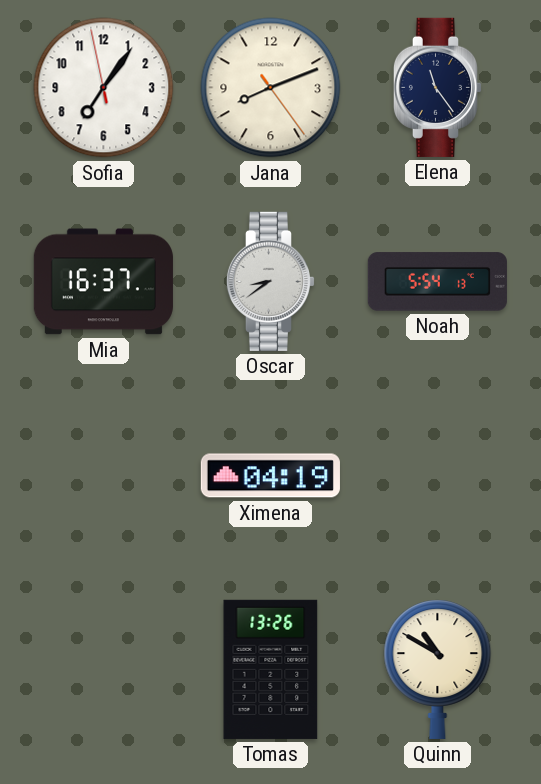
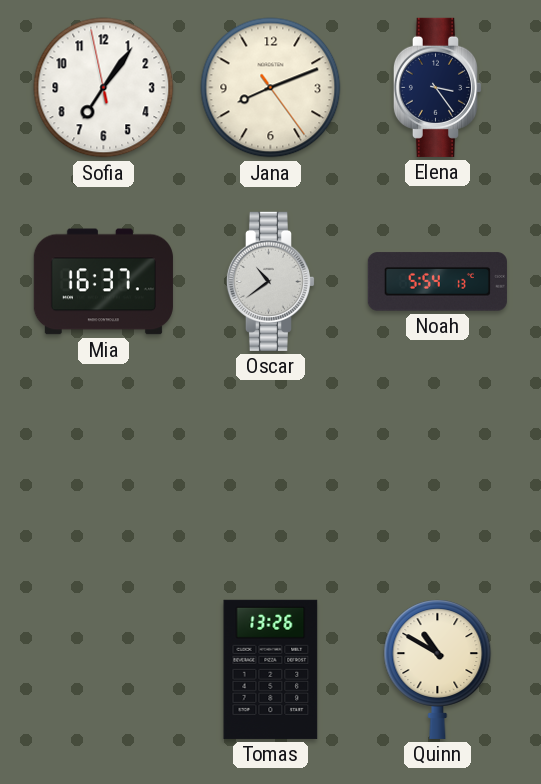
Elena: 11:24 -> 3:24 (437, 87)
Oscar: 8:39 -> 10:39 (270, 281)
Ximena: 04:19 -> none (270, 476)
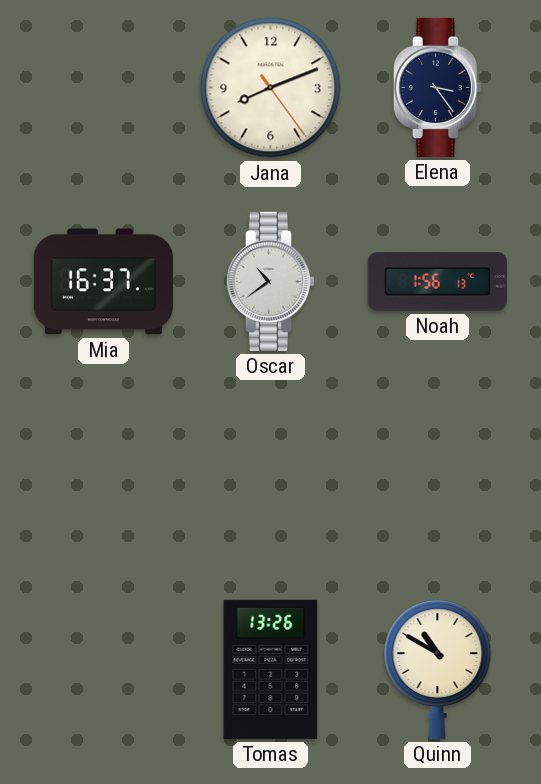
Sofia: 7:05 -> none (104, 88)
Noah: 5:54 -> 1:56 (437, 282)
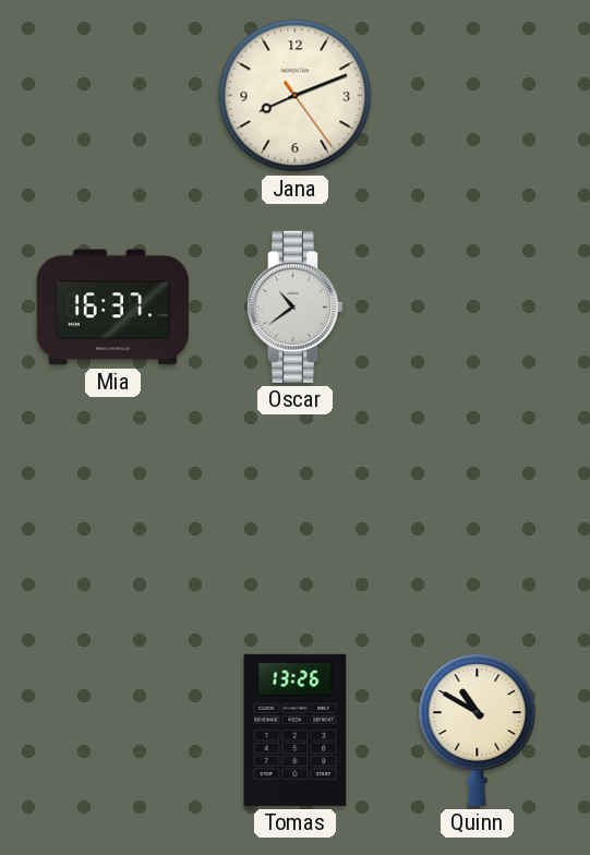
Elena: 3:24 -> none (437, 87)
Noah: 1:56 -> none (437, 282)
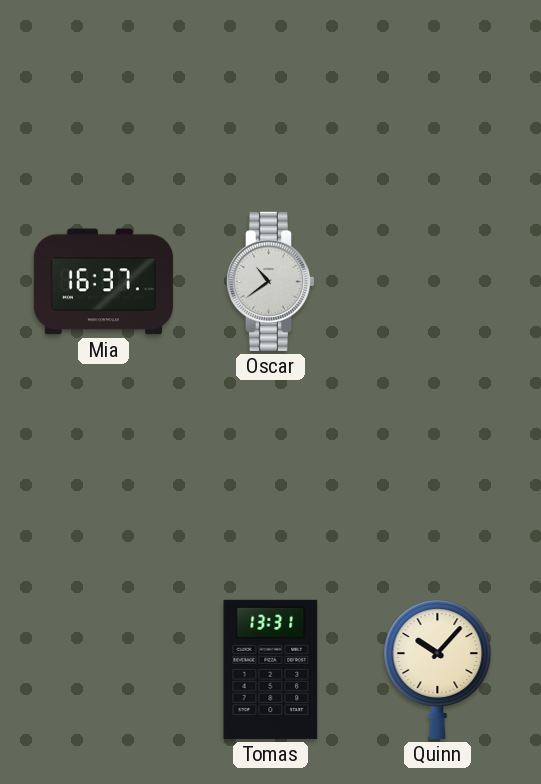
Jana: 8:11 -> none (296, 96)
Tomas: 13:26 -> 13:31 (271, 669)
Quinn: 10:50 -> 10:07 (438, 669)
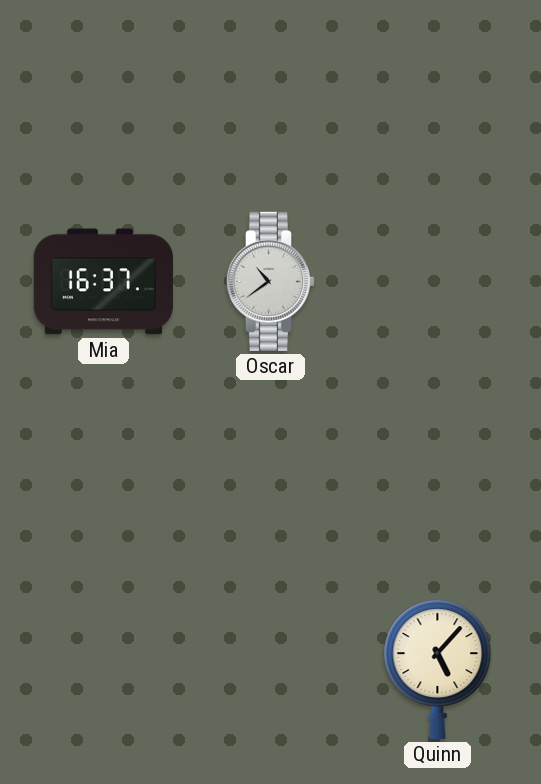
Tomas: 13:31 -> none (271, 669)
Quinn: 10:07 -> 5:07 (438, 669)
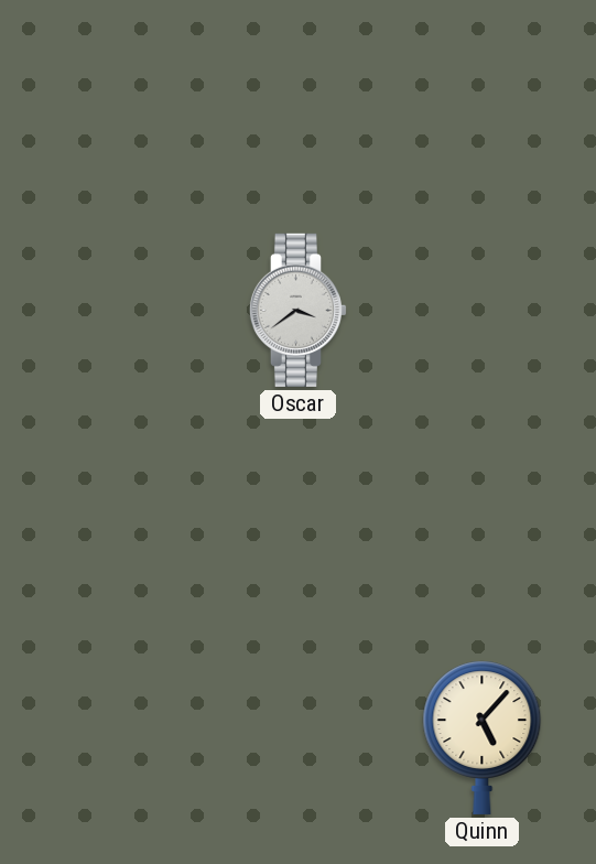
Mia: 16:37 -> none (103, 282)
Oscar: 10:39 -> 3:39 (297, 310)
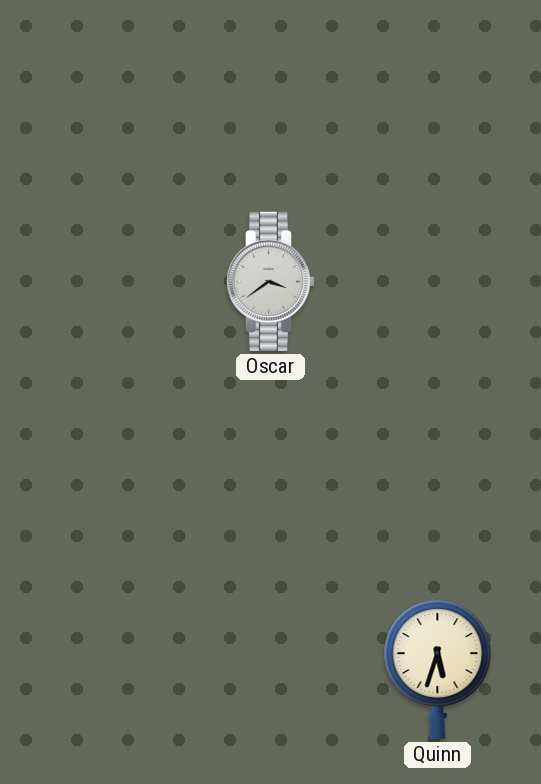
Quinn: 5:07 -> 5:33 (438, 669)
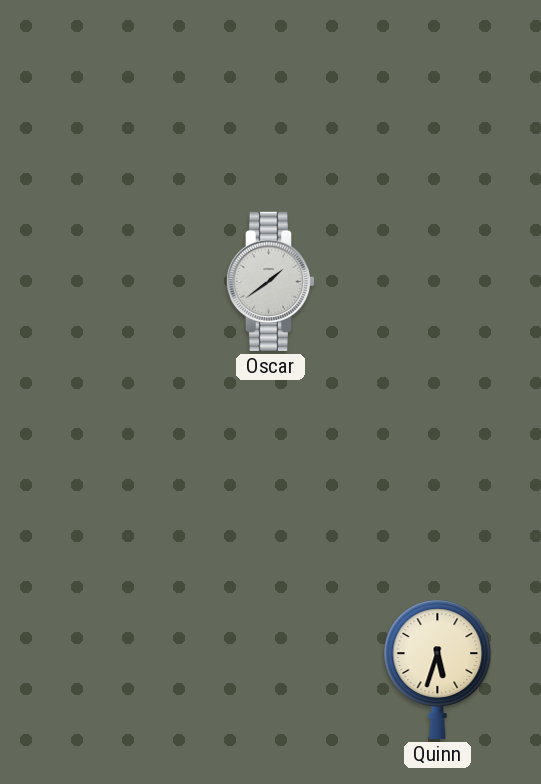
Oscar: 3:39 -> 1:39 (270, 281)
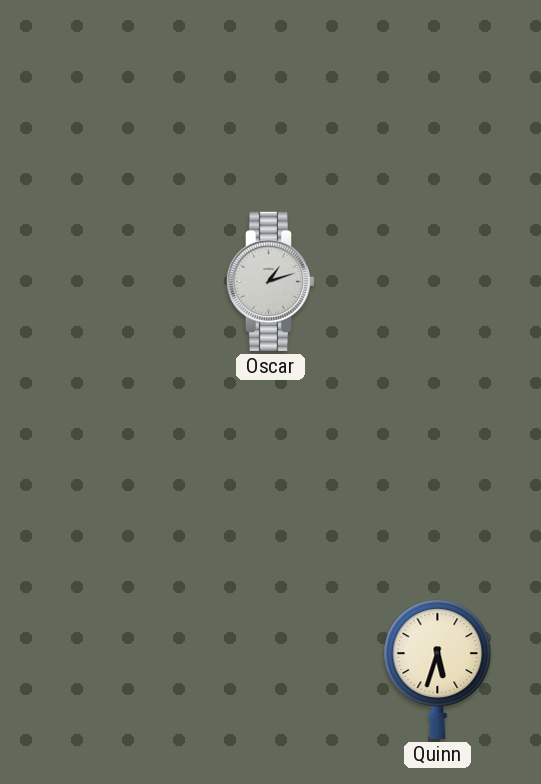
Oscar: 1:39 -> 1:12 (270, 281)
